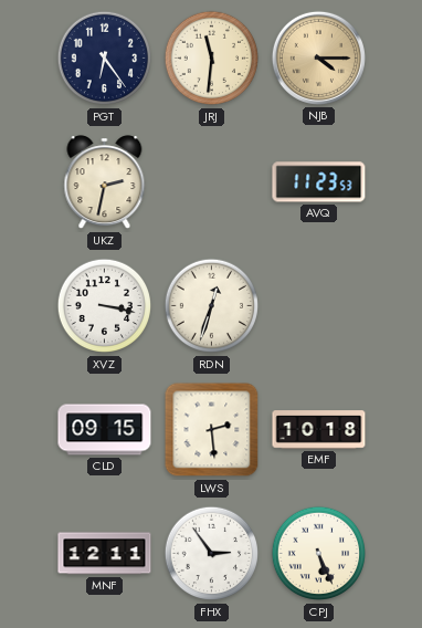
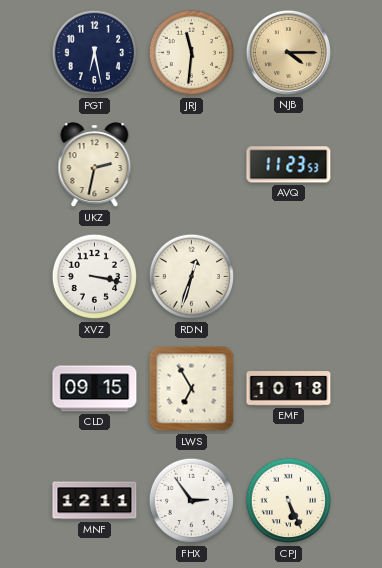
PGT: 6:24 -> 6:28 (95, 53)
LWS: 2:29 -> 6:55 (192, 389)
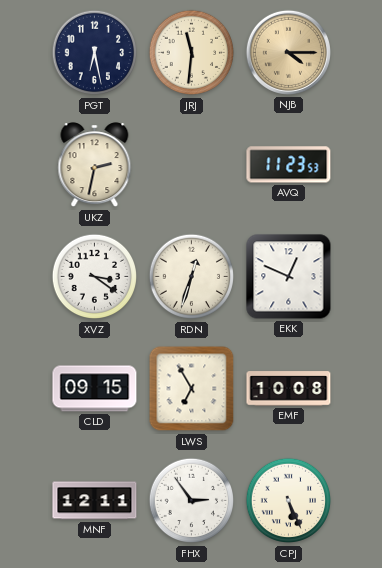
XVZ: 3:17 -> 3:21 (95, 277)
EKK: none -> 12:49 (289, 277)
EMF: 10:18 -> 10:08 (289, 389)
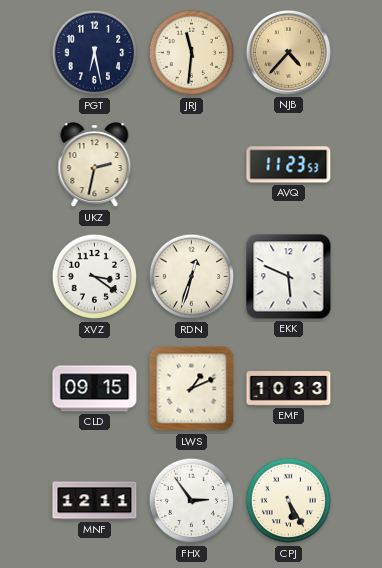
NJB: 4:15 -> 4:37 (288, 52)
EKK: 12:49 -> 5:49 (289, 277)
LWS: 6:55 -> 1:11 (192, 389)
EMF: 10:08 -> 10:33 (289, 389)
CPJ: 5:26 -> 5:25 (289, 501)
